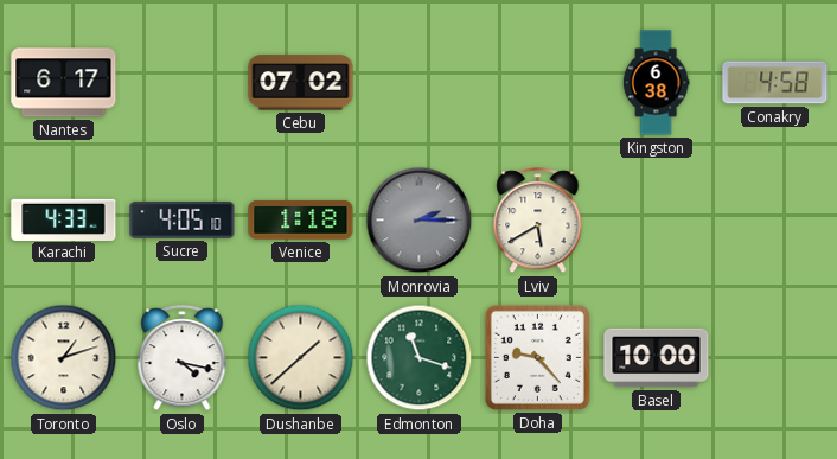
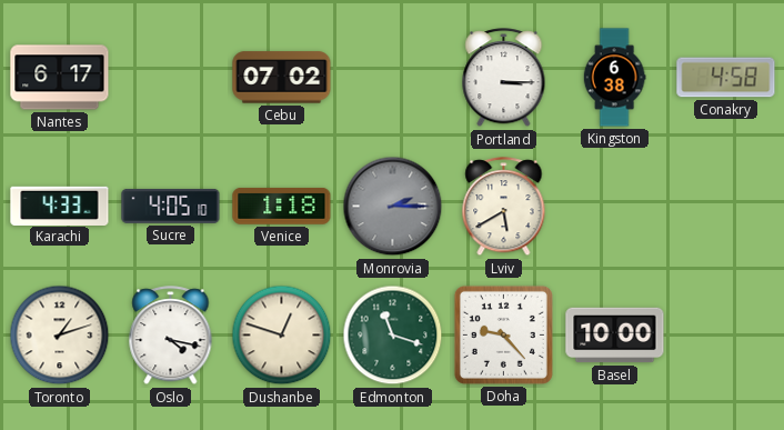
Portland: none -> 3:15 (504, 78)
Dushanbe: 1:38 -> 12:48 (282, 336)
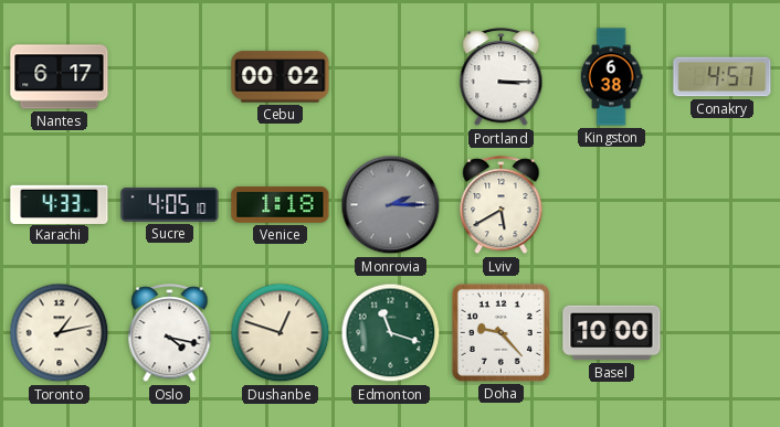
Cebu: 07:02 -> 00:02 (281, 77)
Conakry: 4:58 -> 4:57 (723, 77)
Toronto: 1:12 -> 1:13 (60, 333)
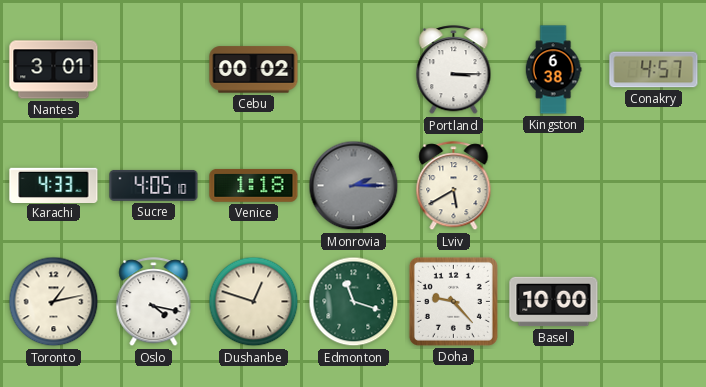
Nantes: 6:17 -> 3:01 (54, 70)
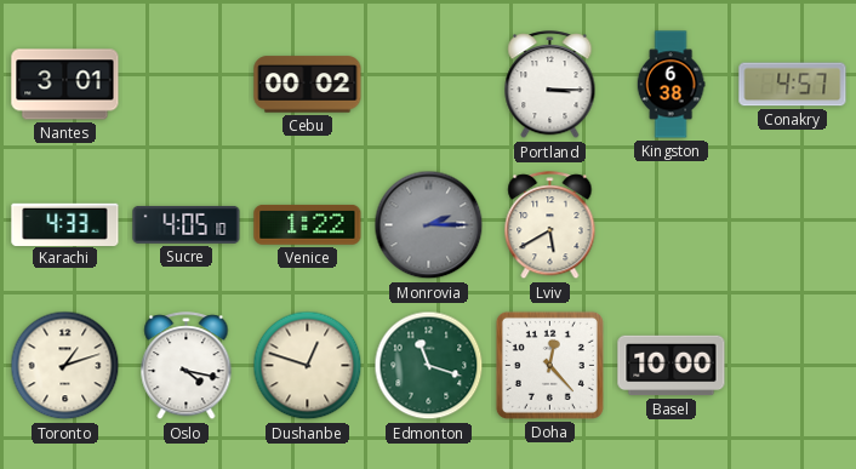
Venice: 1:18 -> 1:22 (308, 225)
Toronto: 1:13 -> 1:12 (65, 366)
Doha: 9:23 -> 12:23 (549, 365)
